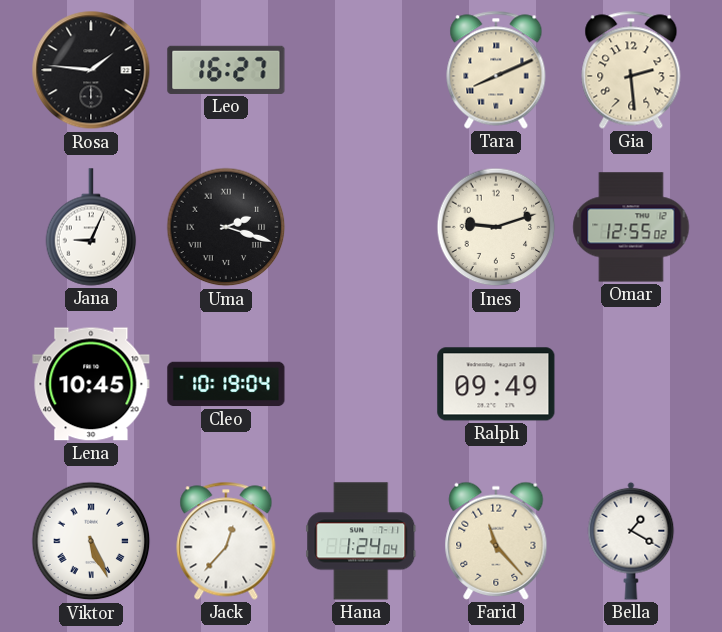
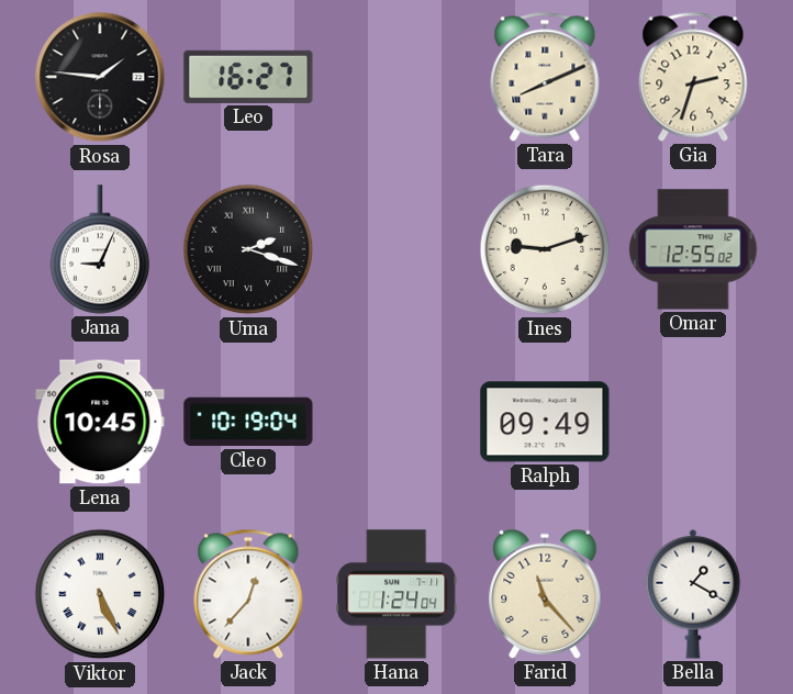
Gia: 2:29 -> 2:33 (693, 77)
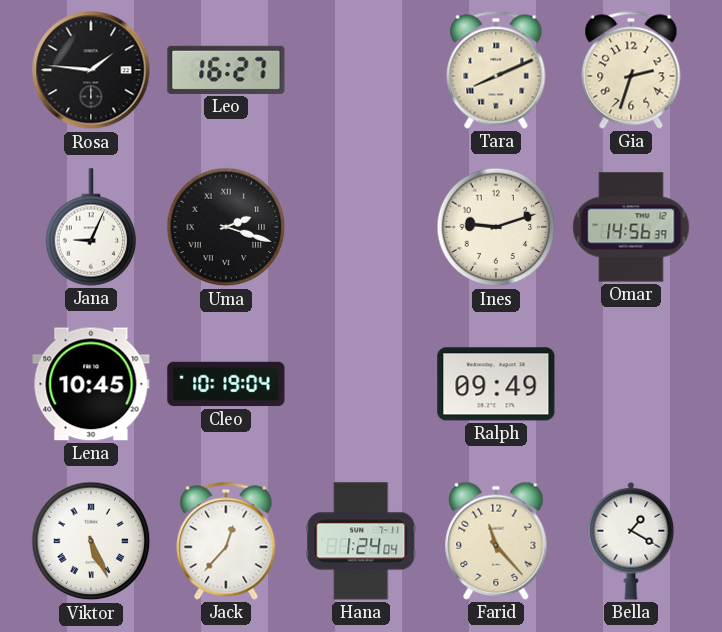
Omar: 12:55 -> 14:56 (631, 227)
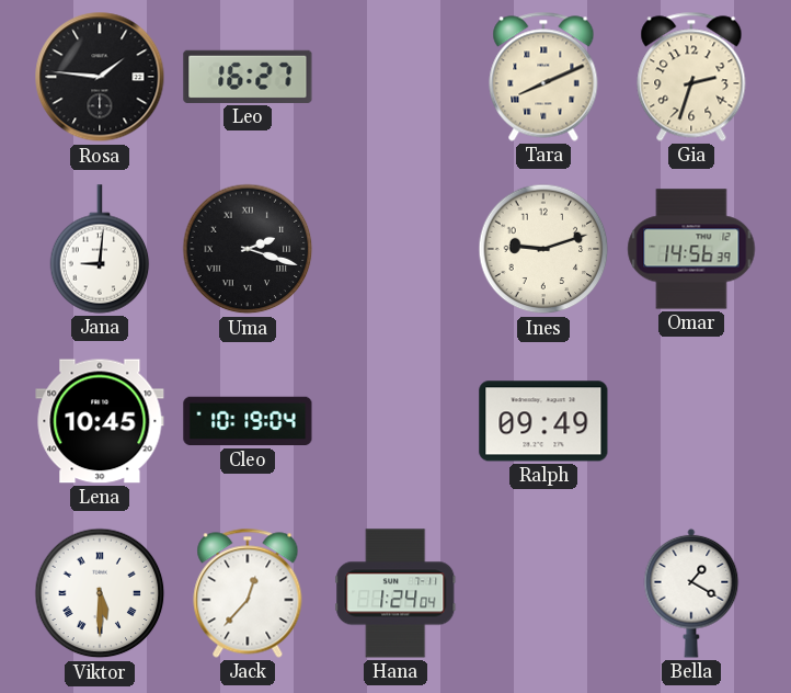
Jana: 9:04 -> 9:01 (100, 249)
Viktor: 5:26 -> 5:30 (100, 593)
Farid: 11:23 -> none (496, 541)
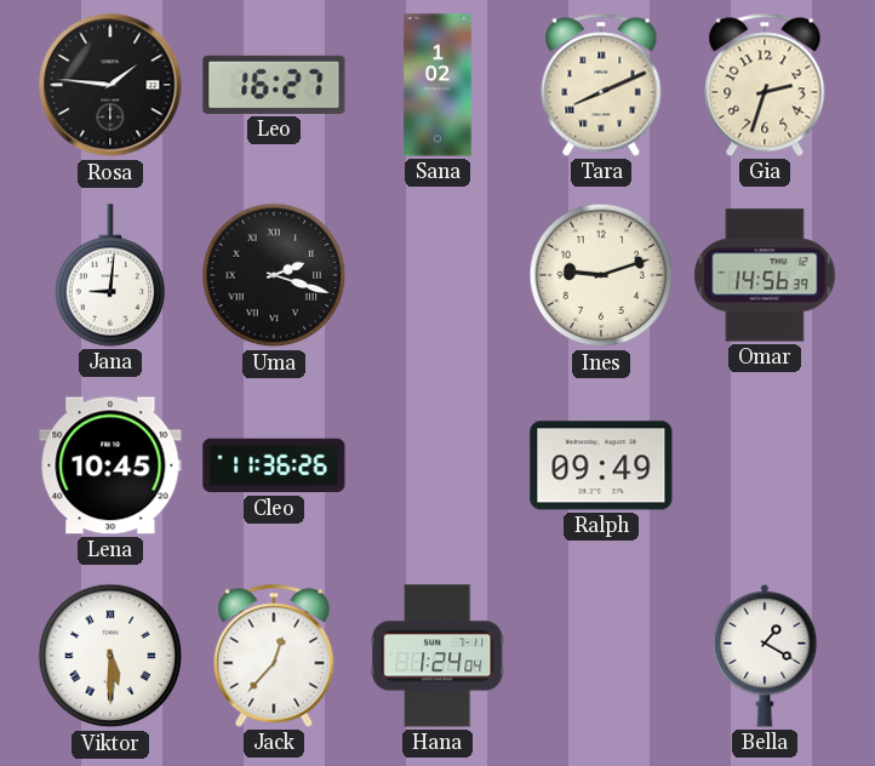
Sana: none -> 1:02 (438, 85)
Cleo: 10:19 -> 11:36 (274, 465)
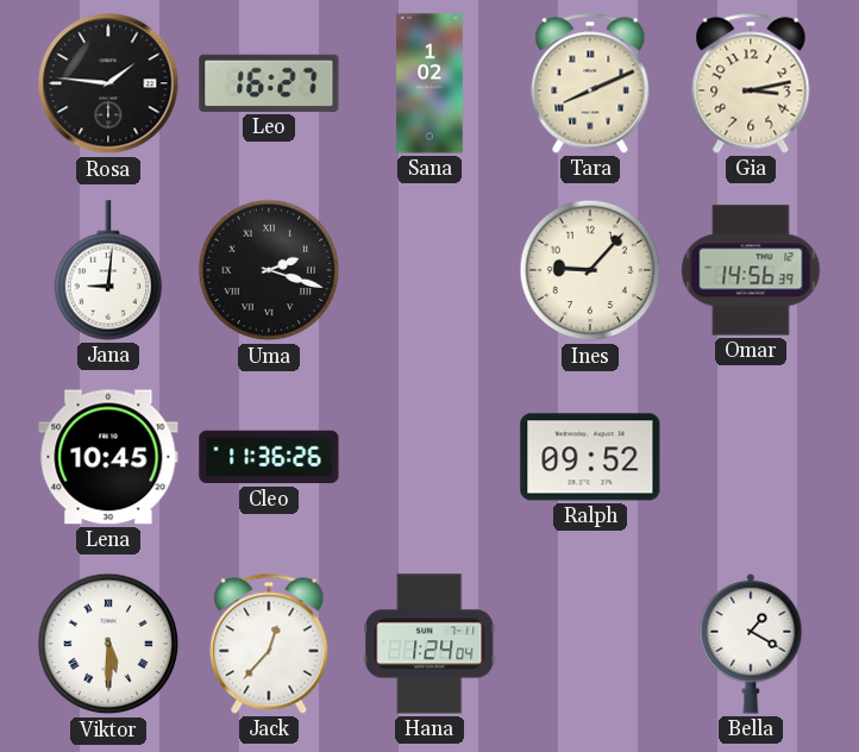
Gia: 2:33 -> 3:13 (751, 83)
Ines: 9:12 -> 9:07 (590, 270)
Ralph: 09:49 -> 09:52 (590, 457)
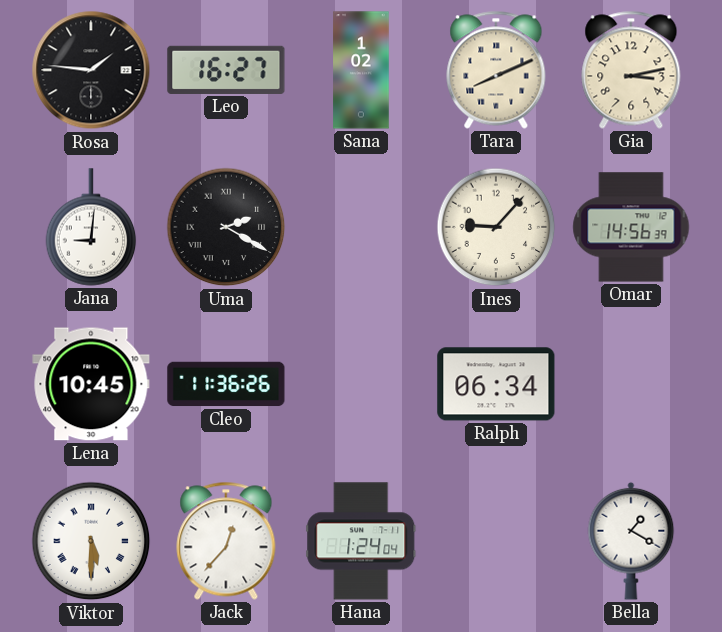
Uma: 2:18 -> 2:20 (226, 227)
Ralph: 09:52 -> 06:34 (496, 384)
